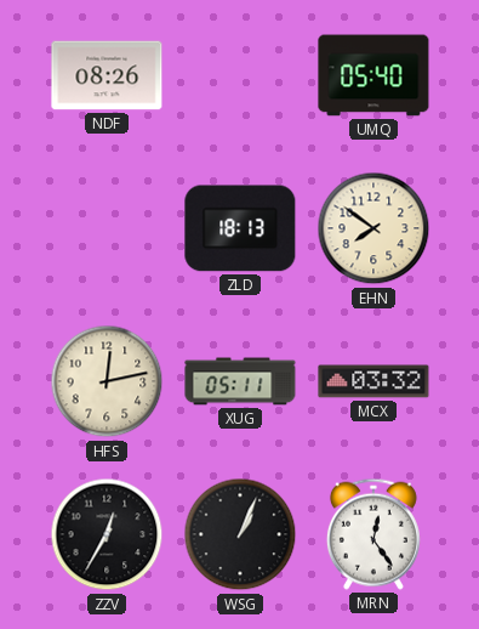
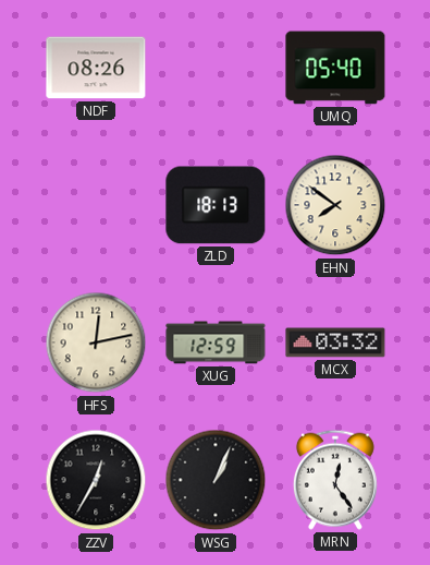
XUG: 05:11 -> 12:59 (216, 342)
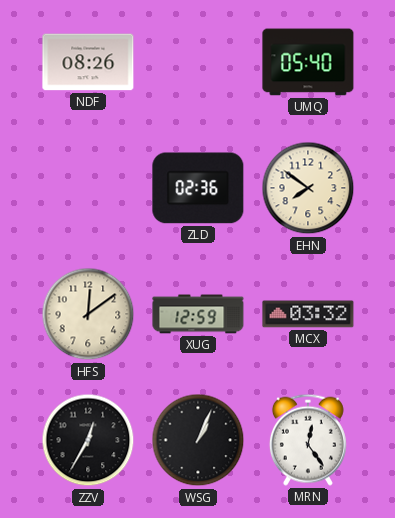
ZLD: 18:13 -> 02:36 (198, 188)
HFS: 12:13 -> 12:09 (88, 314)
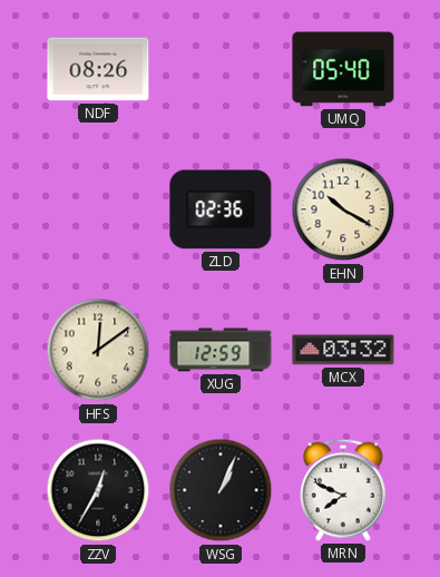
EHN: 7:51 -> 10:20 (343, 209)
MRN: 12:24 -> 7:49 (343, 490)
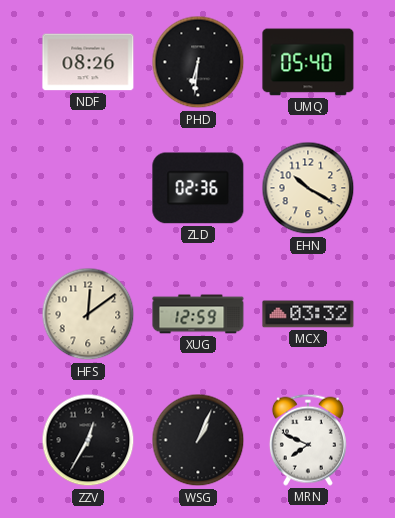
PHD: none -> 6:31 (198, 62)
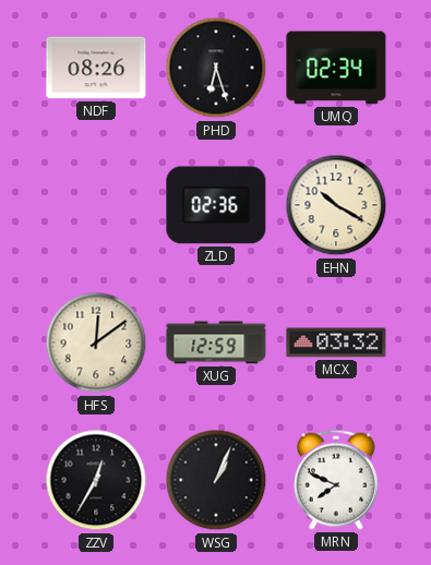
PHD: 6:31 -> 6:27 (216, 68)
UMQ: 05:40 -> 02:34 (336, 68)
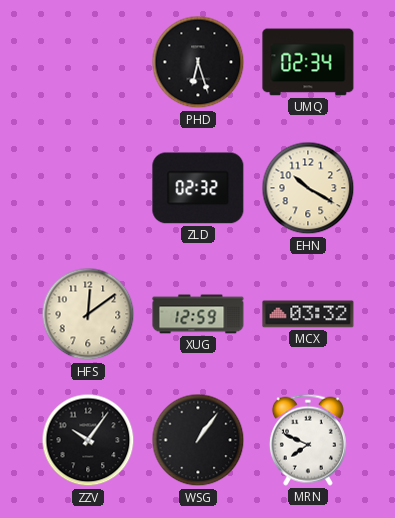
NDF: 08:26 -> none (96, 68)
ZLD: 02:36 -> 02:32 (198, 188)
ZZV: 12:35 -> 10:06 (88, 440)
WSG: 1:04 -> 1:06 (198, 440)
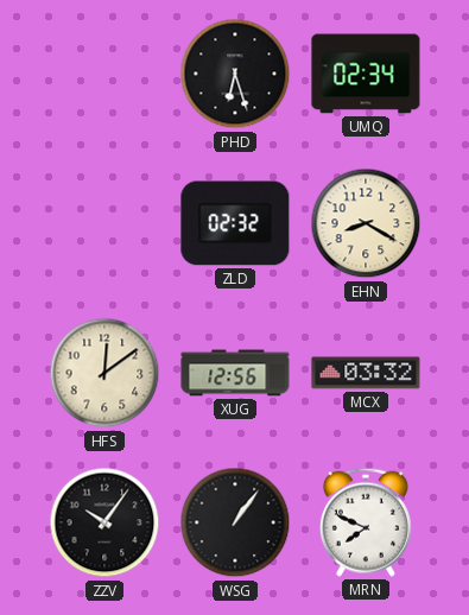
EHN: 10:20 -> 8:20 (366, 223)
XUG: 12:59 -> 12:56 (235, 373)
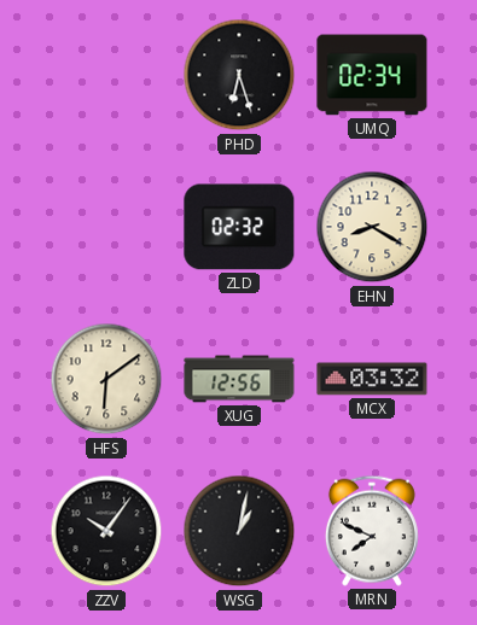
HFS: 12:09 -> 6:09 (106, 379)
WSG: 1:06 -> 1:02 (239, 531)
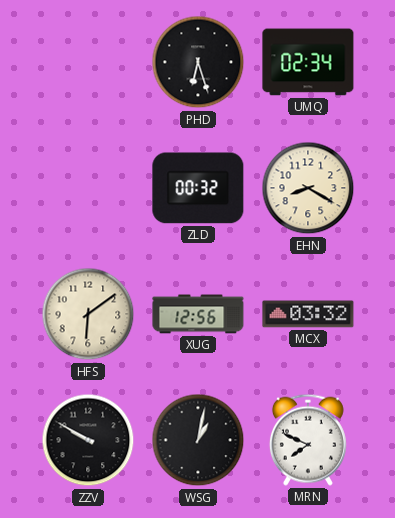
ZLD: 02:32 -> 00:32 (198, 188)
ZZV: 10:06 -> 9:50 (88, 440)
